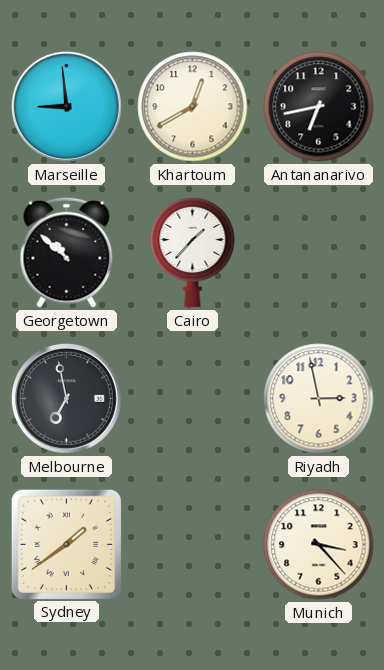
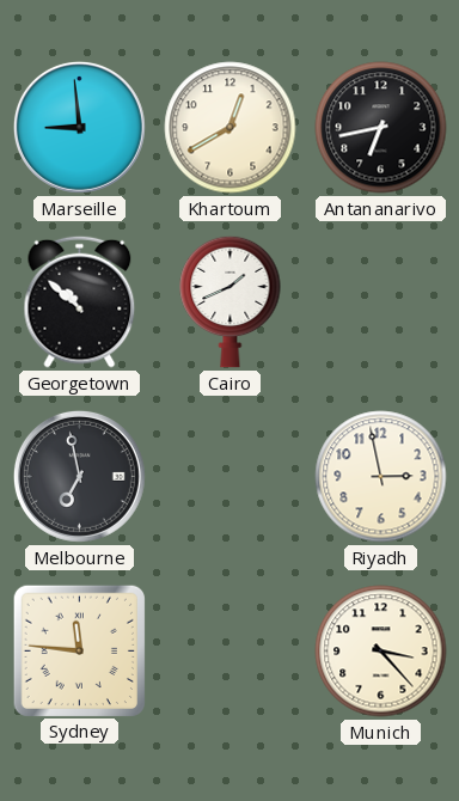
Cairo: 1:37 -> 1:41 (231, 301)
Sydney: 1:39 -> 11:46 (79, 650)
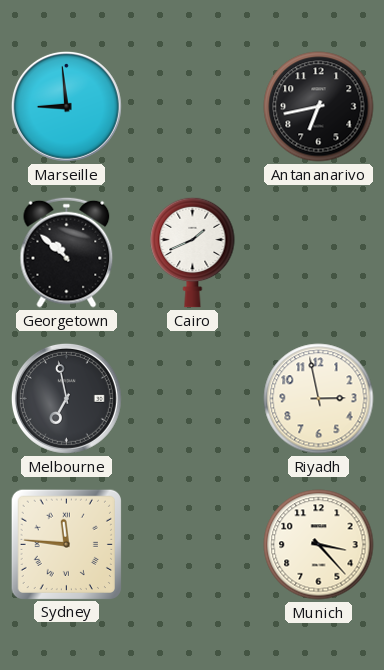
Khartoum: 12:40 -> none (231, 128)
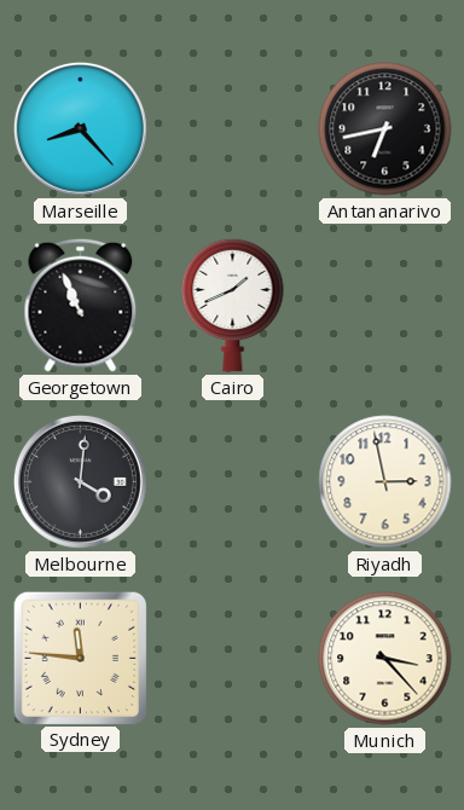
Marseille: 8:59 -> 8:23 (80, 128)
Georgetown: 10:52 -> 10:56 (81, 305)
Melbourne: 6:58 -> 4:01 (80, 481)
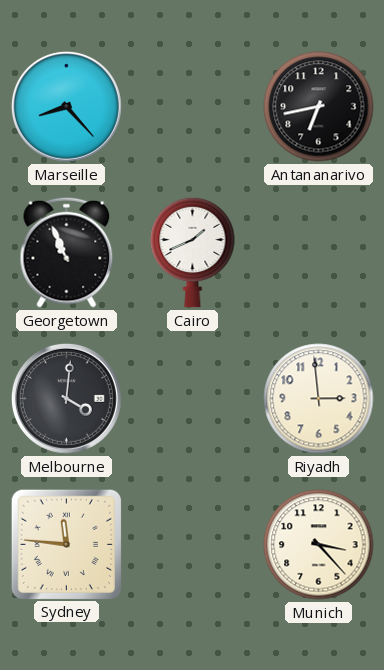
Riyadh: 2:58 -> 2:59 (319, 399)
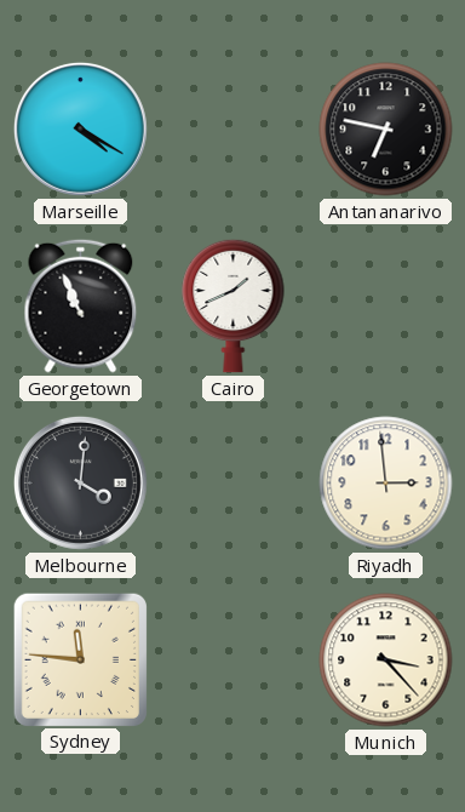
Marseille: 8:23 -> 4:20 (80, 128)
Antananarivo: 6:43 -> 6:47 (386, 130)
